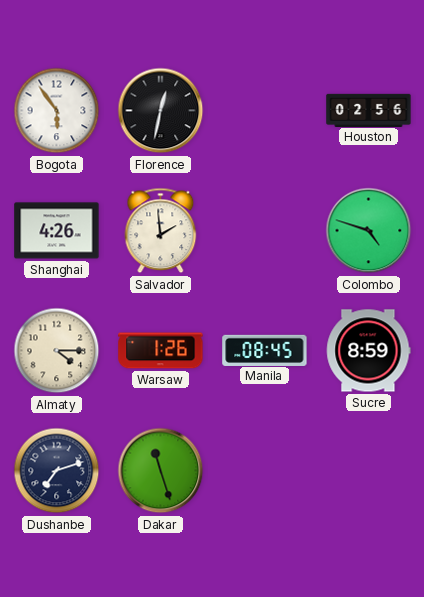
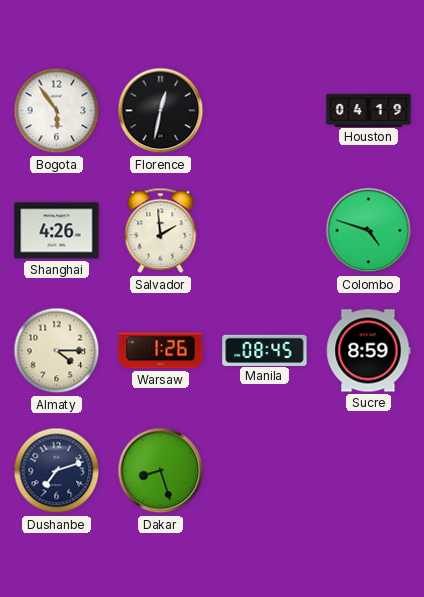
Houston: 02:56 -> 04:19 (369, 110)
Dakar: 11:27 -> 8:27 (161, 471)
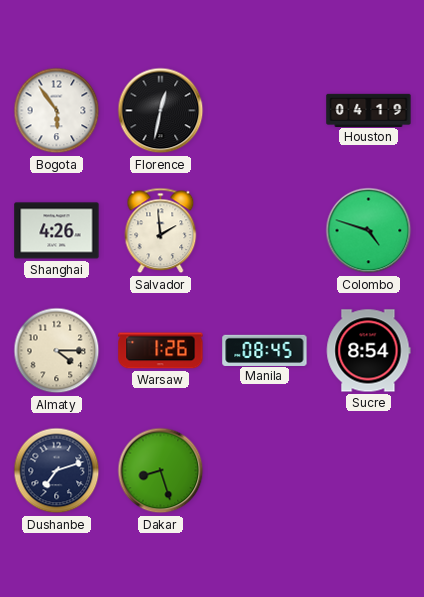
Sucre: 8:59 -> 8:54 (368, 351)
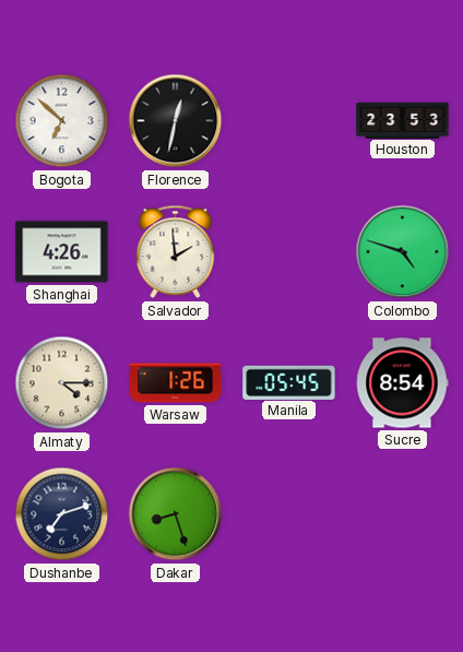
Bogota: 5:54 -> 6:52 (62, 121)
Houston: 04:19 -> 23:53 (403, 120)
Manila: 08:45 -> 05:45 (289, 382)
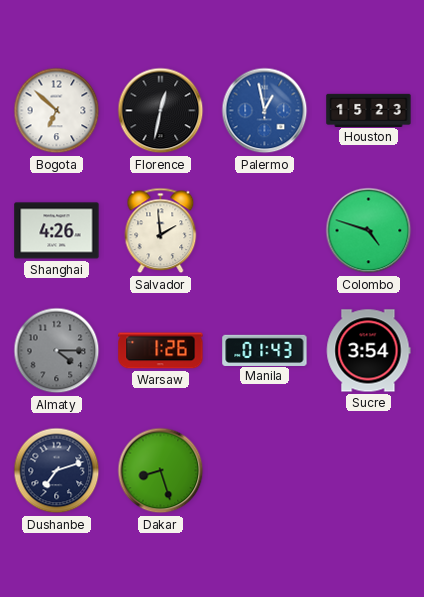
Palermo: none -> 12:58 (265, 111)
Houston: 23:53 -> 15:23 (369, 110)
Almaty dial: cream -> grey (57, 351)
Manila: 05:45 -> 01:43 (265, 350)
Sucre: 8:54 -> 3:54 (368, 351)
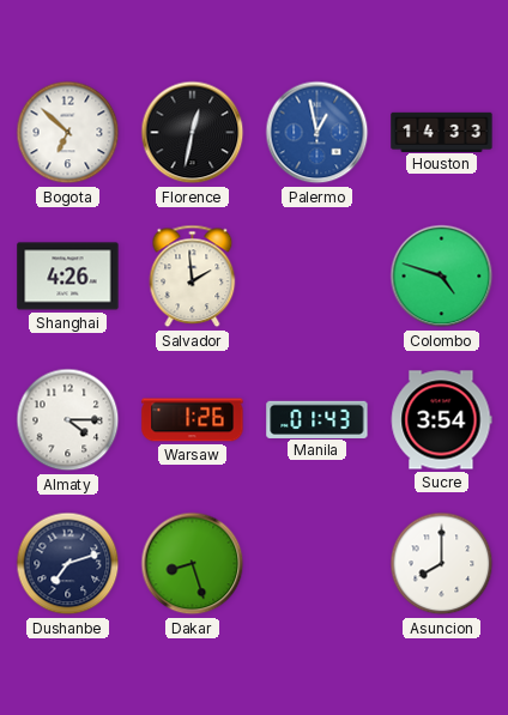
Houston: 15:23 -> 14:33 (442, 132)
Almaty dial: grey -> white (68, 420)
Asuncion: none -> 8:00 (442, 564)
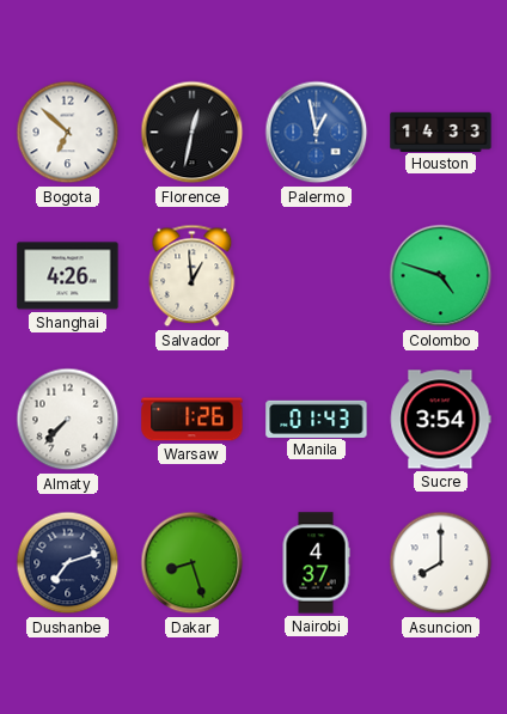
Salvador: 1:59 -> 12:59 (193, 276)
Almaty: 4:15 -> 7:37 (68, 420)
Nairobi: none -> 4:37 (316, 563)
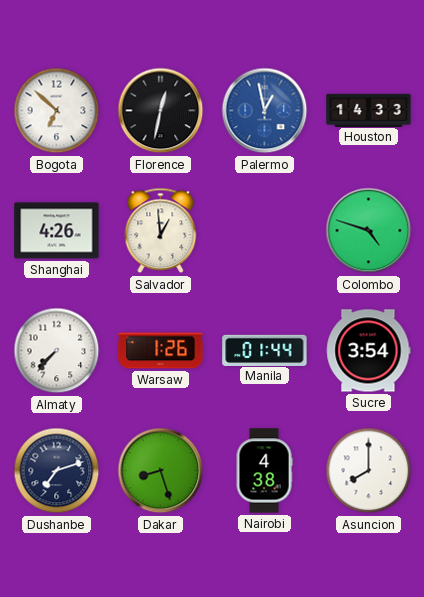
Manila: 01:43 -> 01:44 (265, 350)
Nairobi: 4:37 -> 4:38 (264, 471)
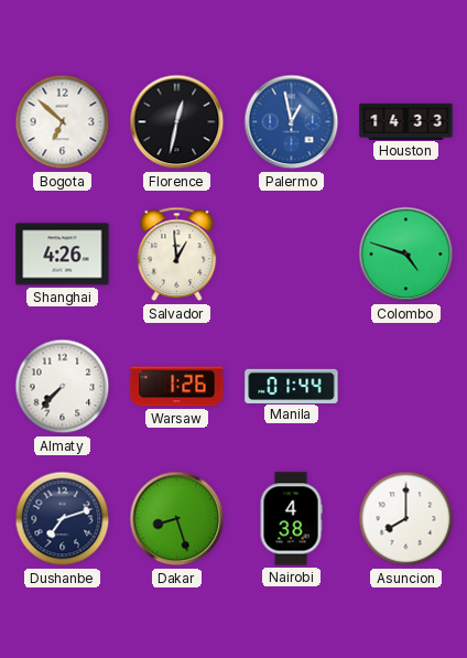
Sucre: 3:54 -> none (368, 351)
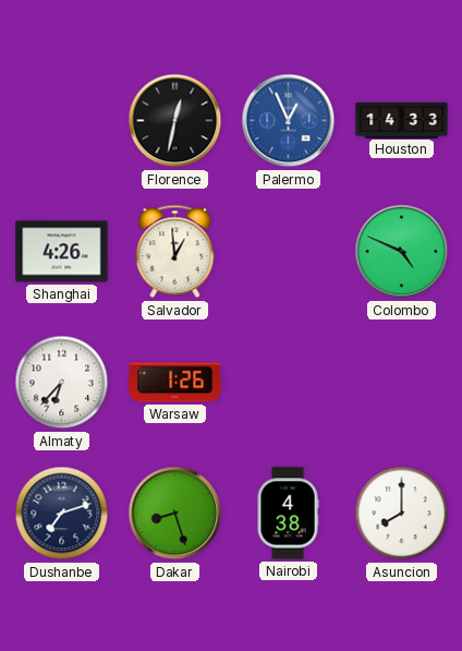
Bogota: 6:52 -> none (63, 122)
Palermo: 12:58 -> 12:56 (289, 121)
Colombo: 4:48 -> 4:49 (402, 252)
Almaty: 7:37 -> 6:37 (62, 383)
Manila: 01:44 -> none (292, 386)
